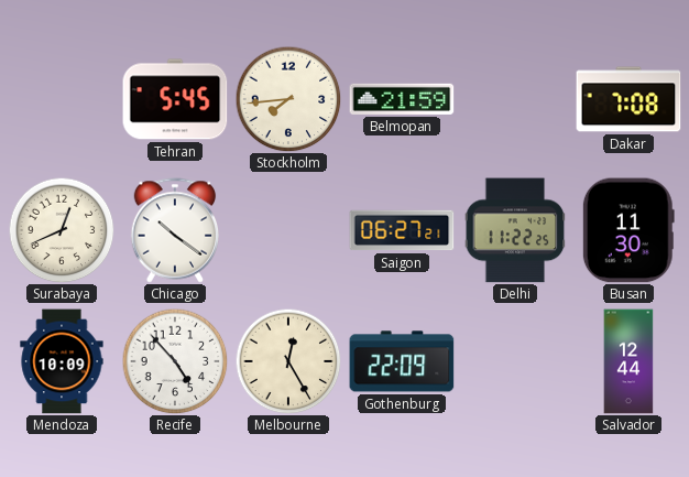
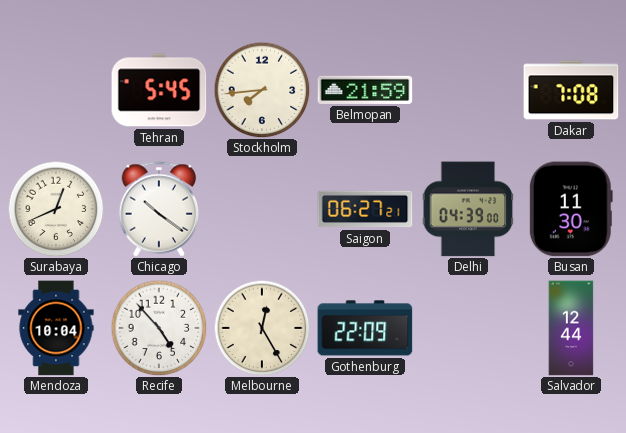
Delhi: 11:22 -> 04:39 (468, 209)
Mendoza: 10:09 -> 10:04 (56, 328)
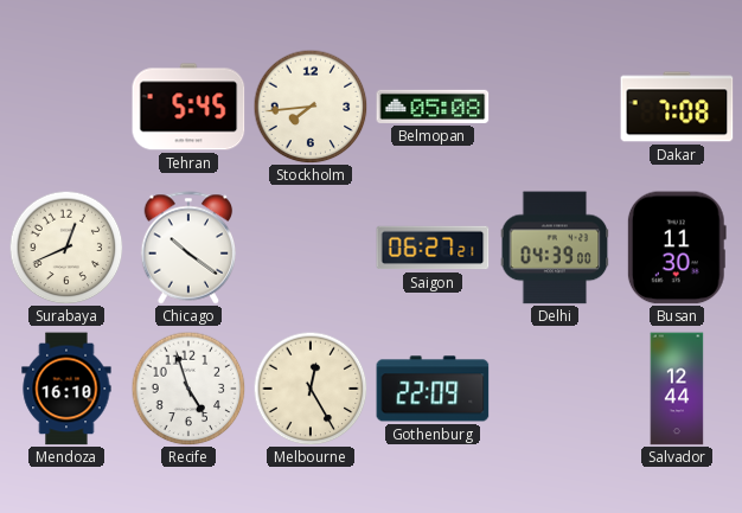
Belmopan: 21:59 -> 05:08 (433, 107)
Mendoza: 10:04 -> 16:10 (66, 389)
Recife: 4:53 -> 4:57 (188, 389)
